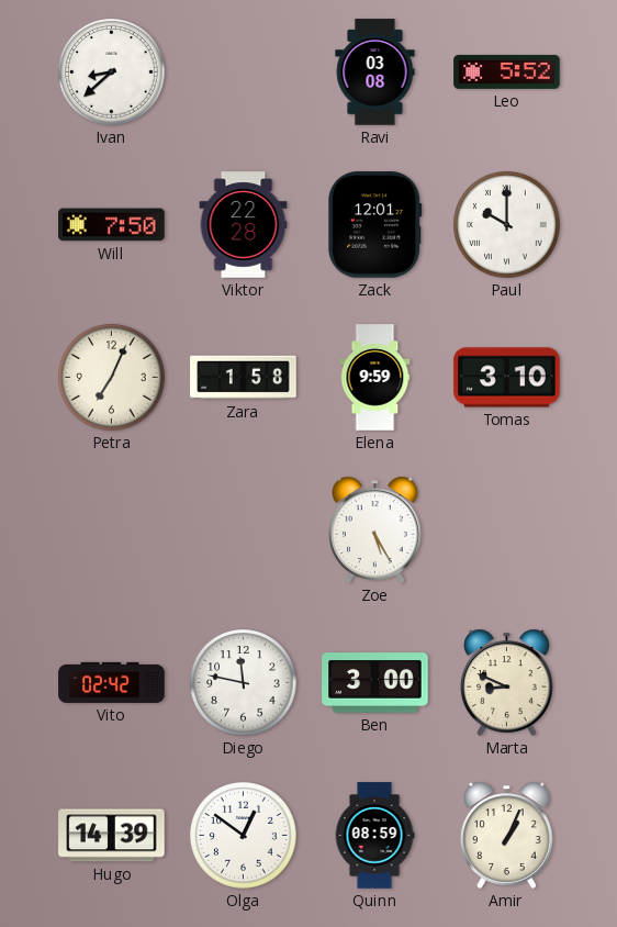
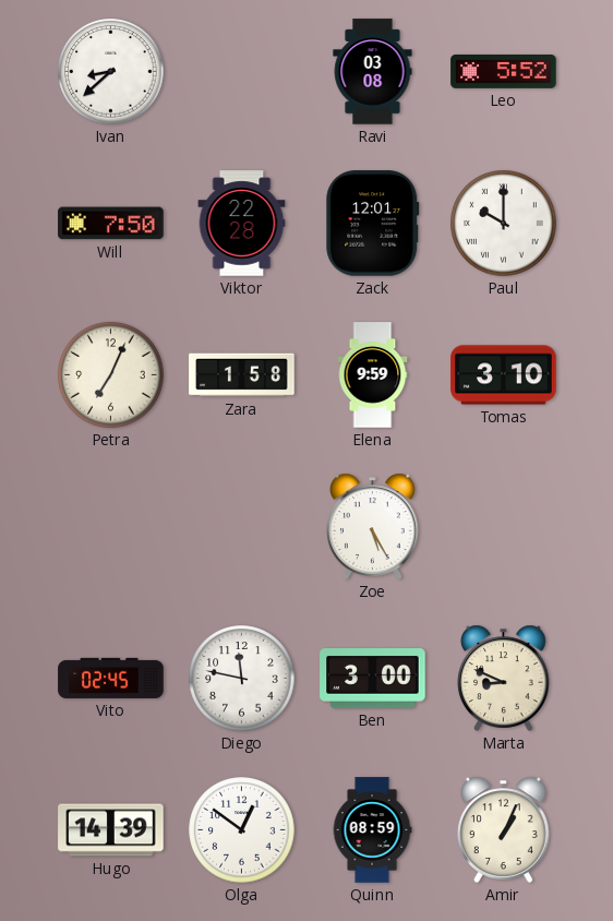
Vito: 02:42 -> 02:45 (111, 678)
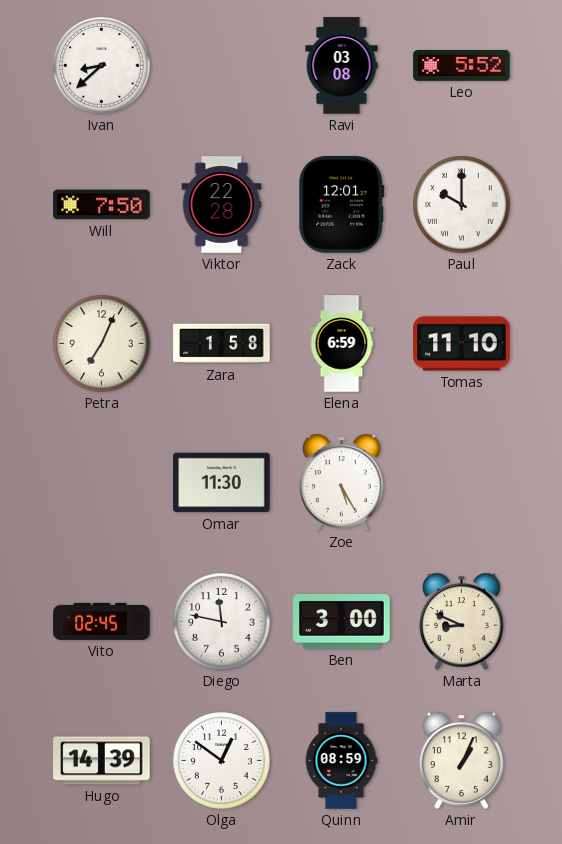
Elena: 9:59 -> 6:59 (342, 344)
Tomas: 3:10 -> 11:10 (462, 344)
Omar: none -> 11:30 (222, 483)
